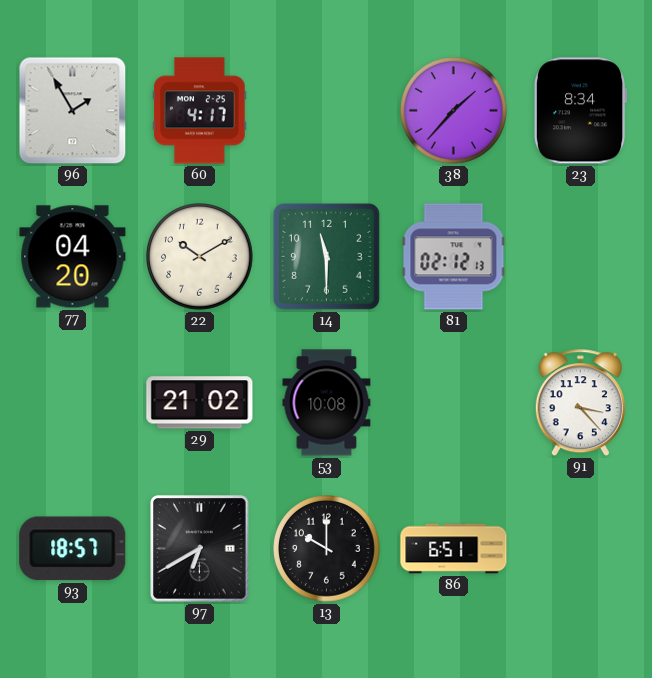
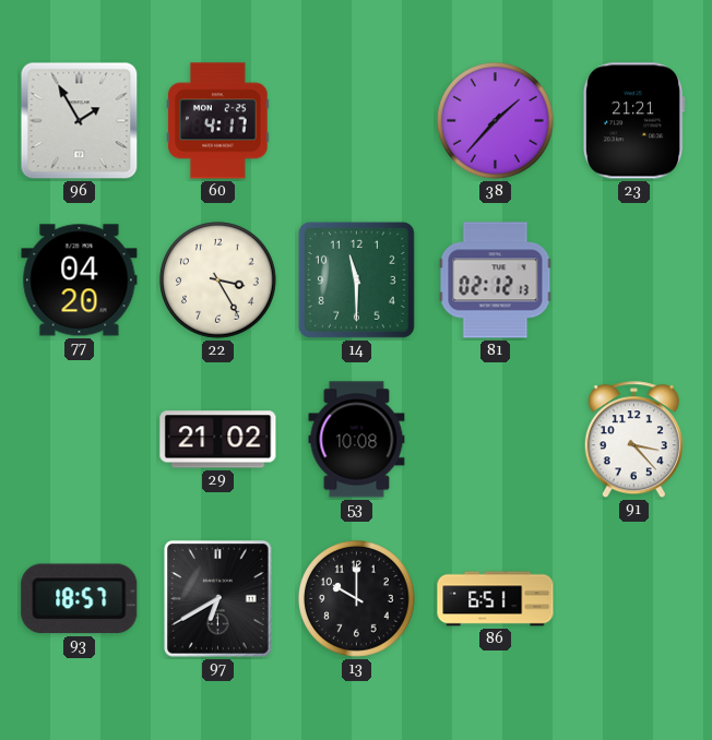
23: 8:34 -> 21:21 (633, 121)
22: 10:10 -> 3:25 (218, 281)
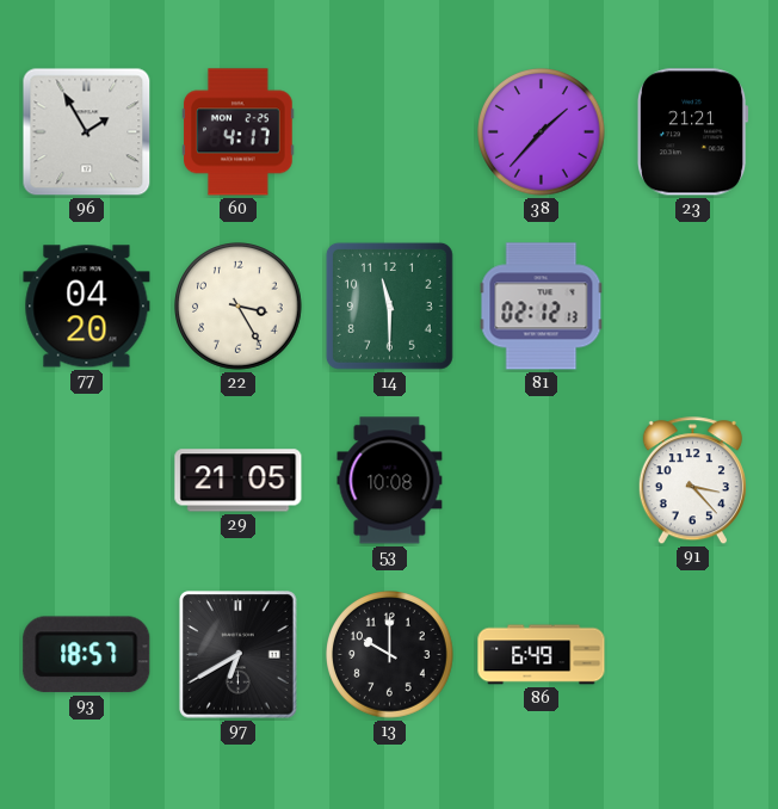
29: 21:02 -> 21:05 (239, 481)
86: 6:51 -> 6:49 (542, 655)
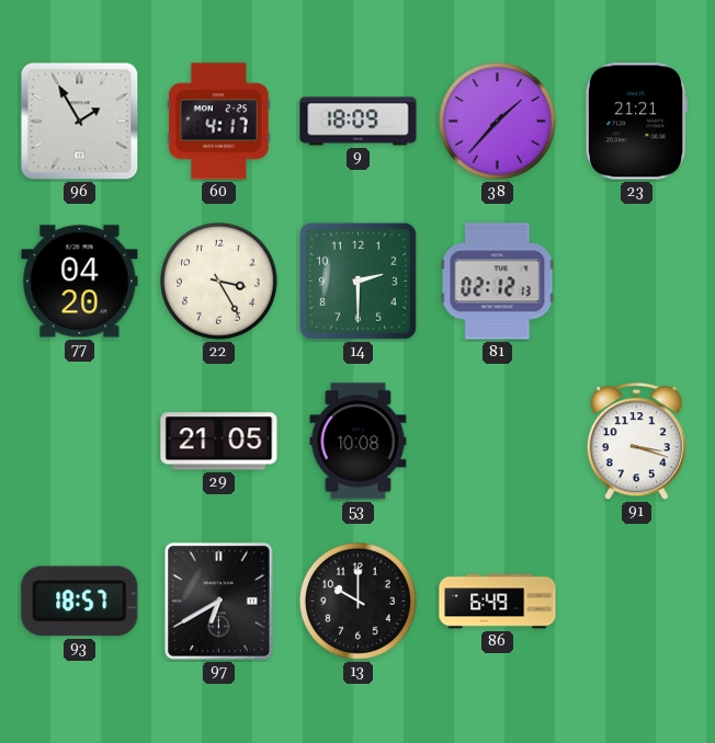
9: none -> 18:09 (359, 122)
14: 11:30 -> 2:30 (357, 281)
91: 3:23 -> 3:18 (636, 442)
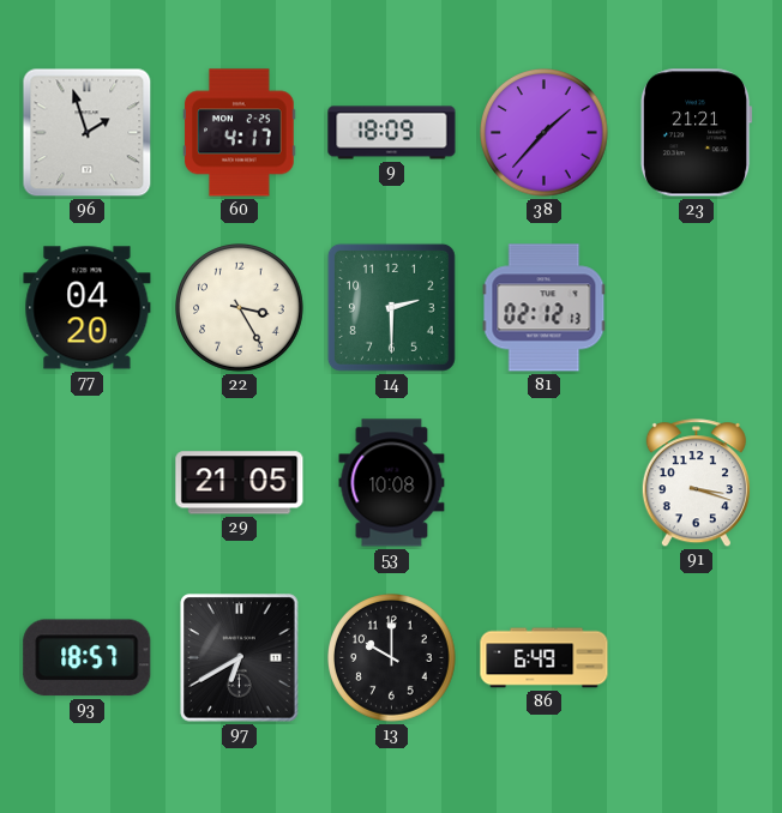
96: 1:55 -> 1:57 (88, 133)
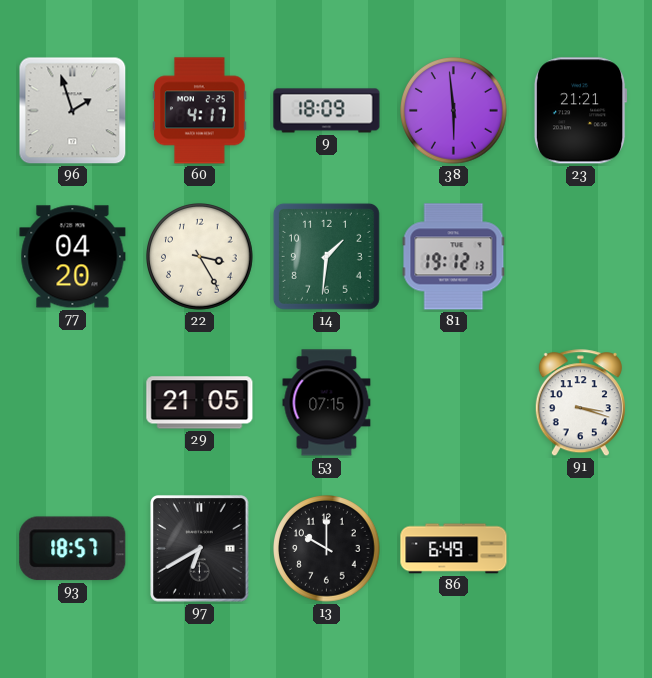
38: 1:37 -> 5:59 (454, 111)
14: 2:30 -> 1:31 (326, 256)
81: 02:12 -> 19:12 (454, 257)
53: 10:08 -> 07:15 (327, 403)
